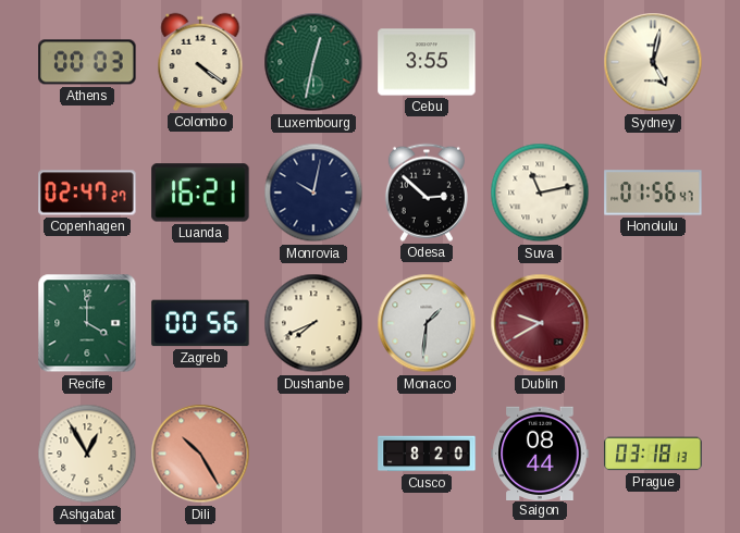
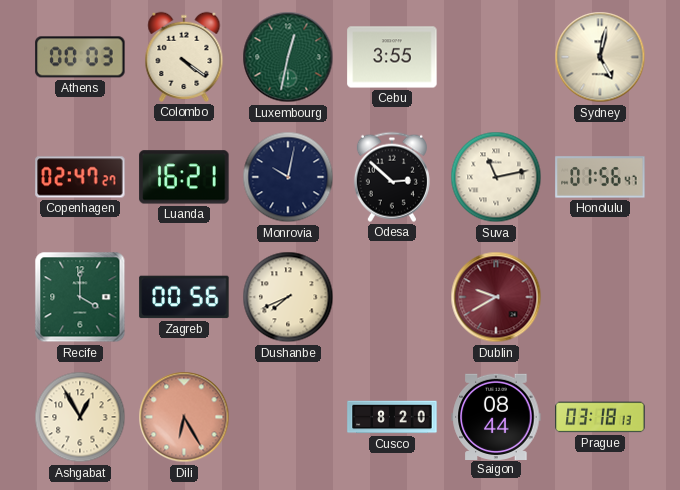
Monaco: 1:31 -> none (427, 323)
Dili: 10:25 -> 6:25 (184, 417)
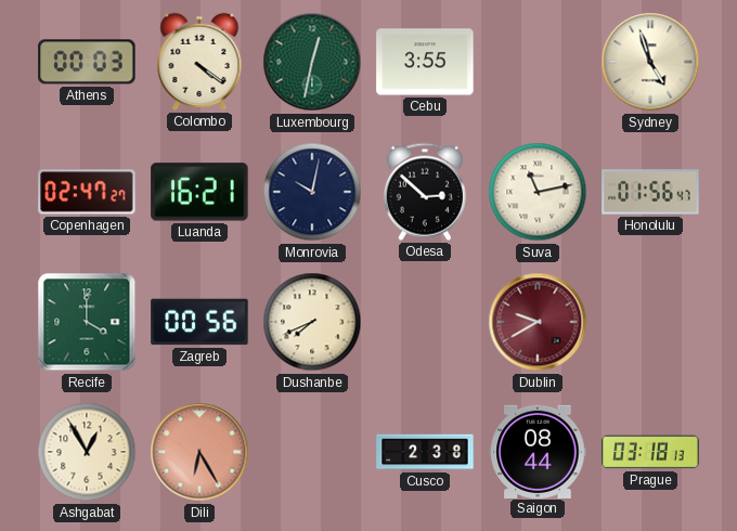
Sydney: 5:02 -> 4:57 (650, 62)
Cusco: 8:20 -> 2:38 (425, 452)
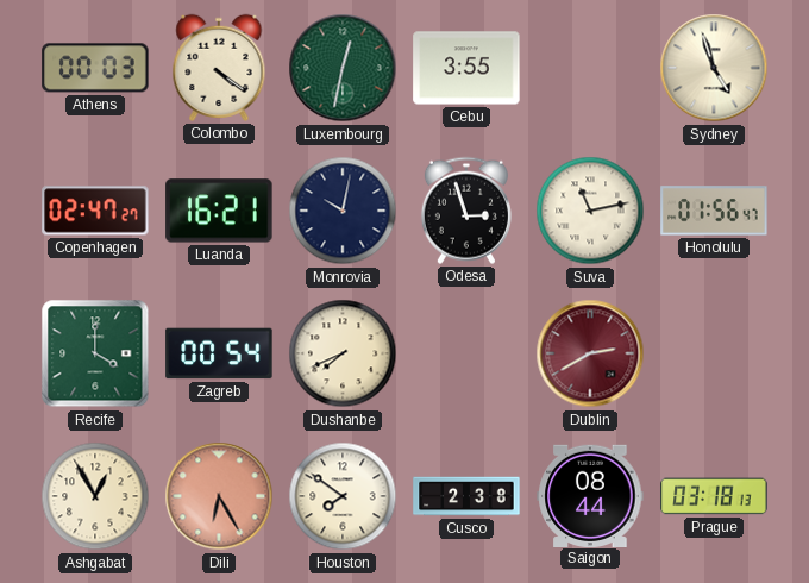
Odesa: 2:52 -> 2:57 (466, 211)
Zagreb: 00:56 -> 00:54 (219, 353)
Dublin: 9:40 -> 2:40 (590, 353)
Houston: none -> 7:51 (343, 496)
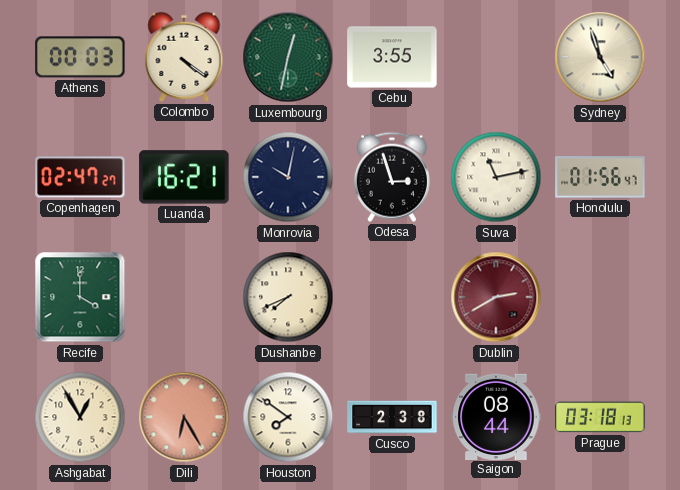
Zagreb: 00:54 -> none (219, 353)
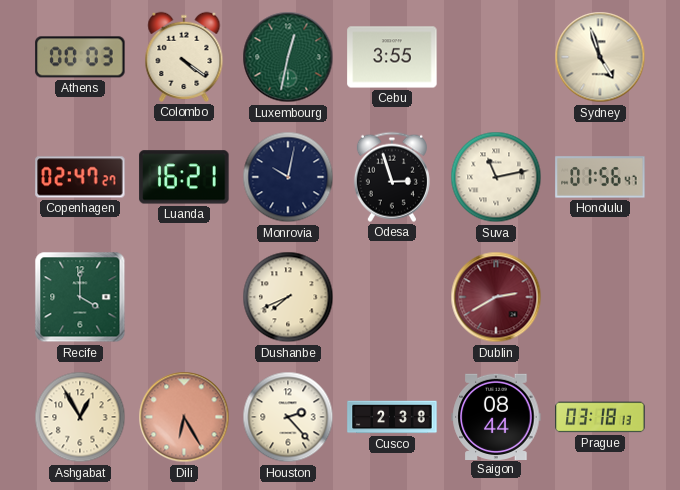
Houston: 7:51 -> 2:23 (288, 417)
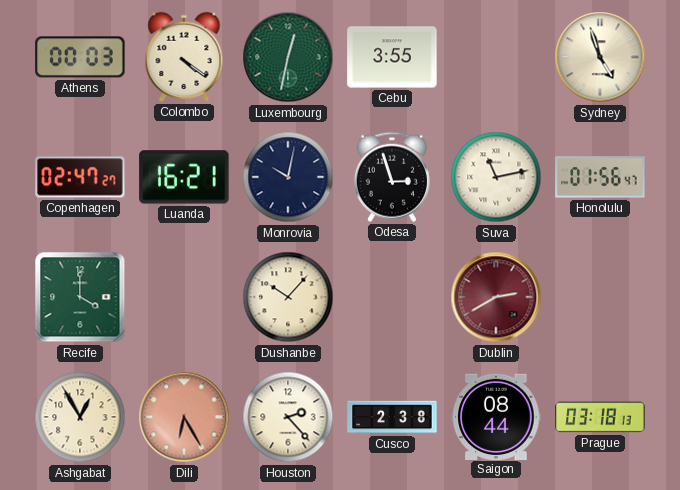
Dushanbe: 7:41 -> 10:07 (288, 297)
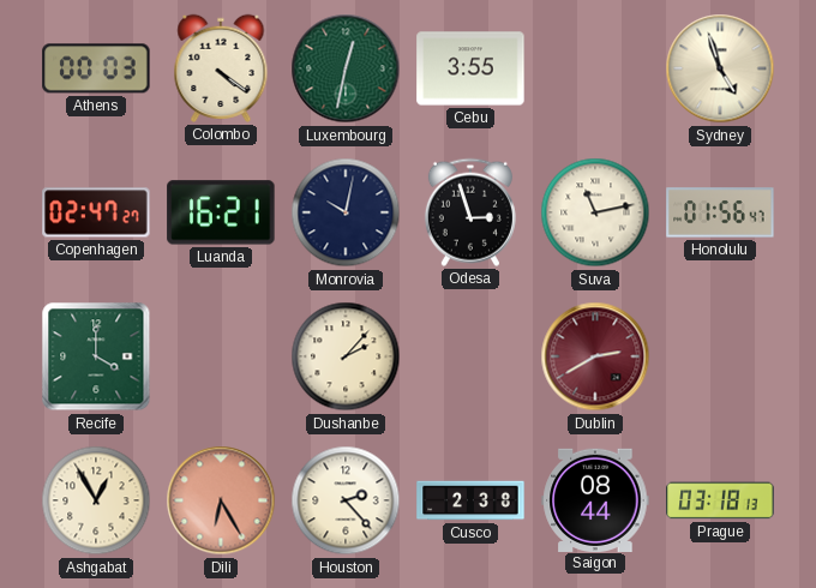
Dushanbe: 10:07 -> 2:07 (346, 356)
